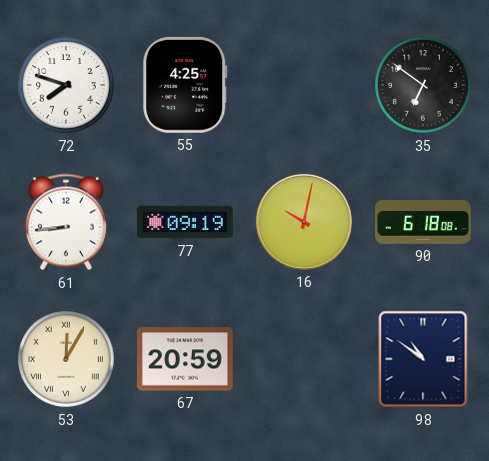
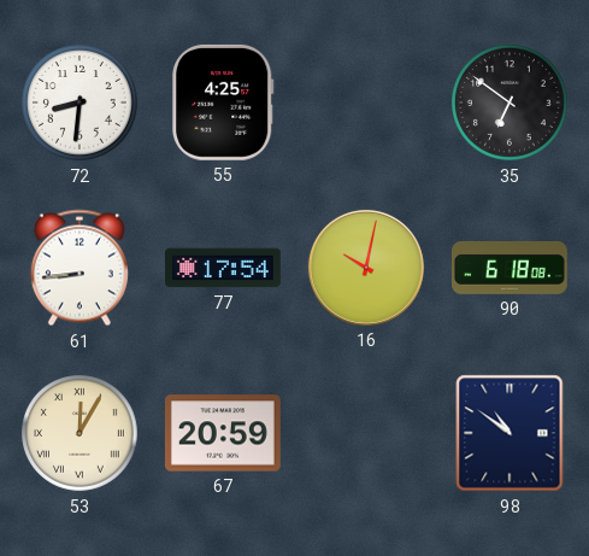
72: 7:48 -> 8:31 (81, 104)
77: 09:19 -> 17:54 (224, 268)
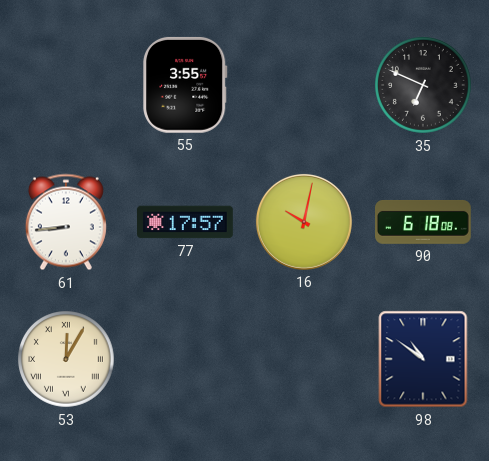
72: 8:31 -> none (81, 104)
55: 4:25 -> 3:55 (186, 85)
35: 6:51 -> 6:49 (424, 86)
77: 17:54 -> 17:57 (186, 222)
67: 20:59 -> none (223, 433)
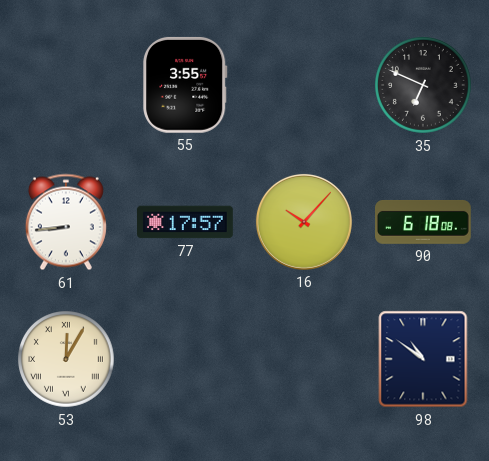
16: 10:02 -> 10:07 (304, 222)
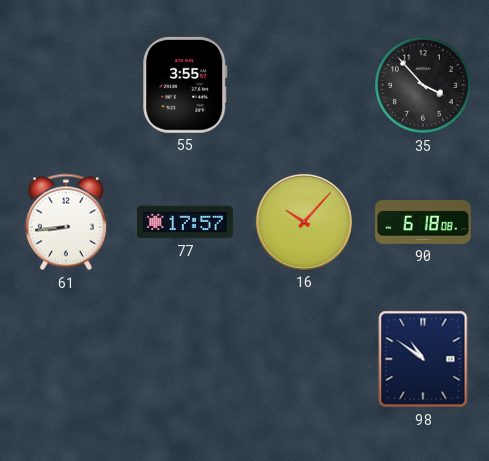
35: 6:49 -> 3:53 (424, 86)
53: 12:05 -> none (67, 360)
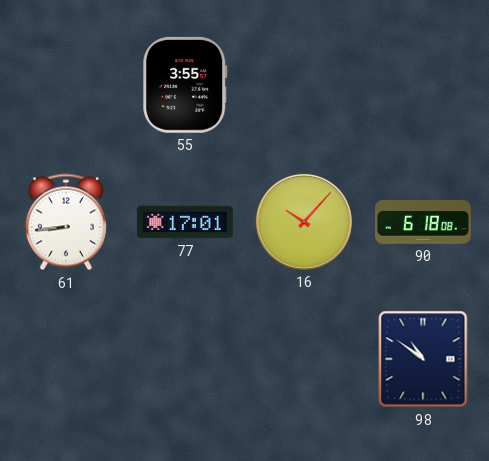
35: 3:53 -> none (424, 86)
77: 17:57 -> 17:01 (186, 222)
